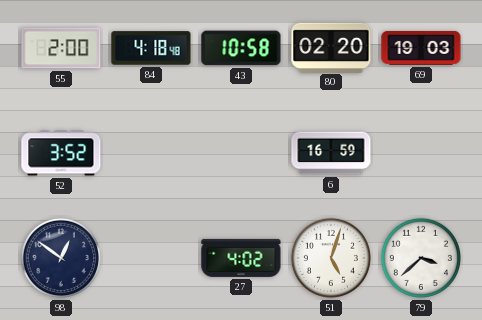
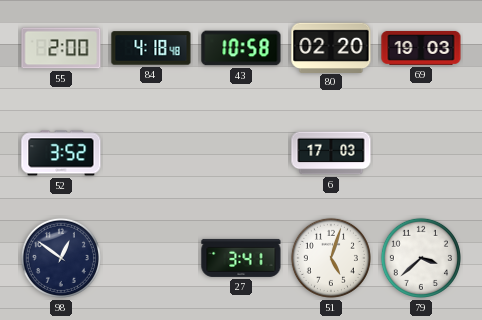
6: 16:59 -> 17:03 (331, 153)
27: 4:02 -> 3:41 (241, 258)
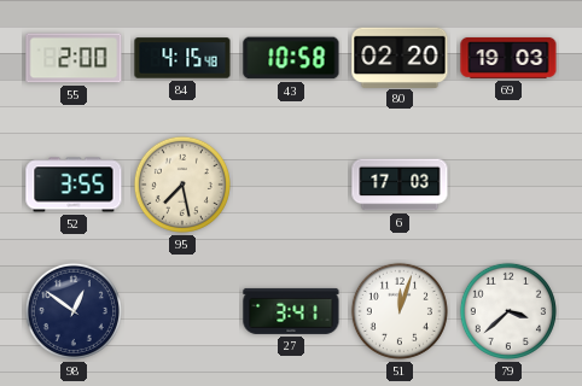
84: 4:18 -> 4:15 (182, 58)
52: 3:52 -> 3:55 (74, 185)
95: none -> 7:28 (182, 185)
51: 5:03 -> 12:03 (400, 311)
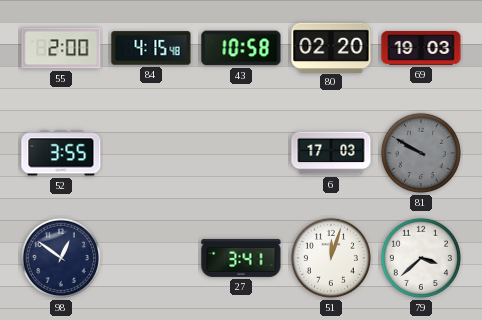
95: 7:28 -> none (182, 185)
81: none -> 9:50 (421, 153)
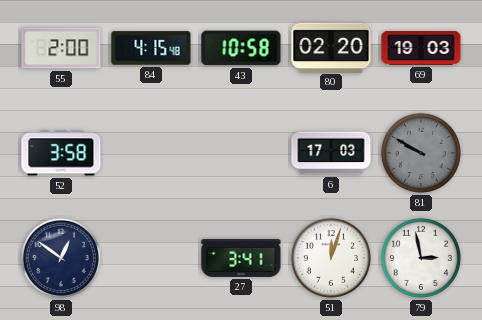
52: 3:55 -> 3:58 (61, 153)
79: 3:38 -> 2:58 (421, 258)
